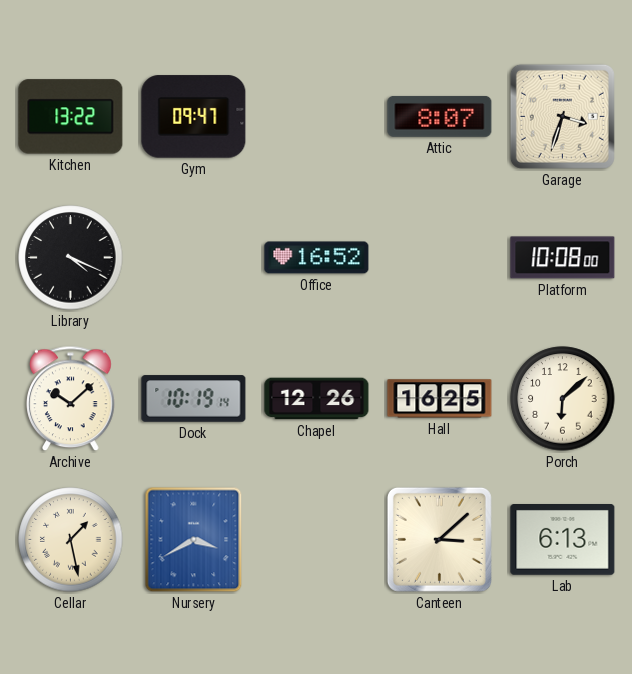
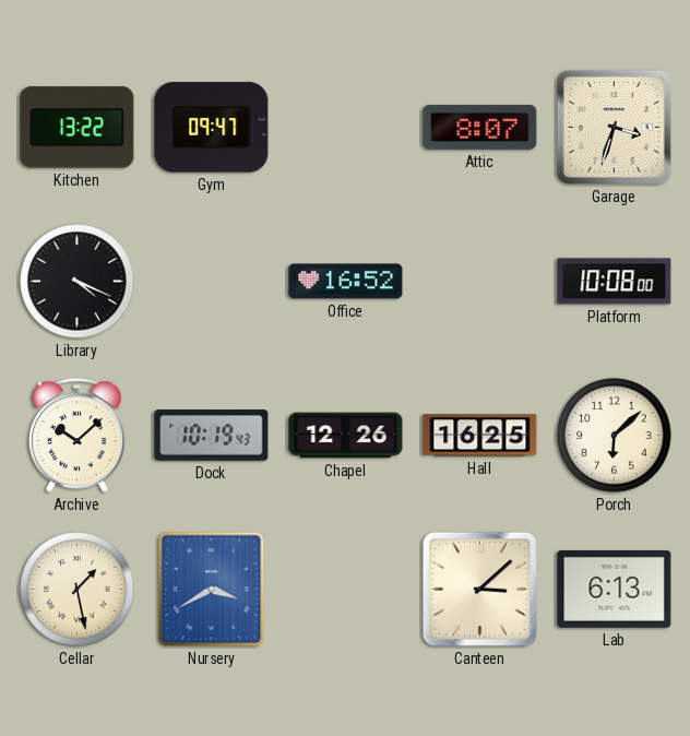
Dock: 10:19:14 -> 10:19:43 (212, 436)
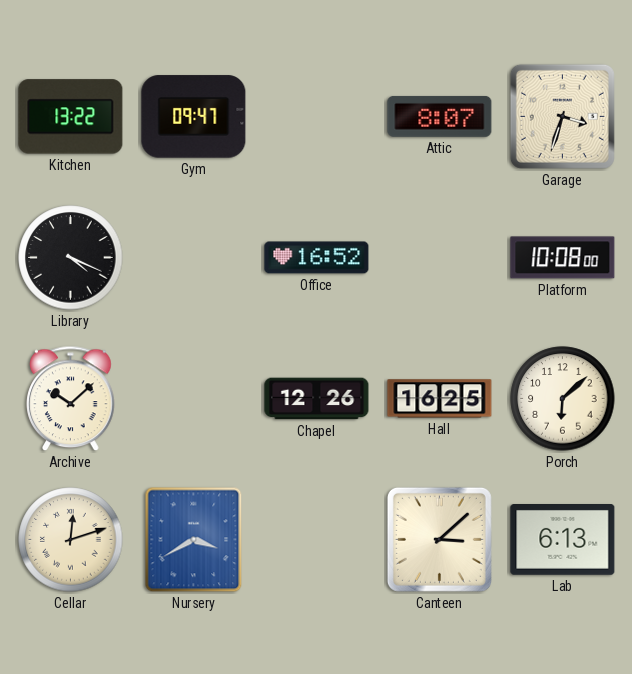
Dock: 10:19 -> none (212, 436)
Cellar: 1:28 -> 12:12 (71, 540)
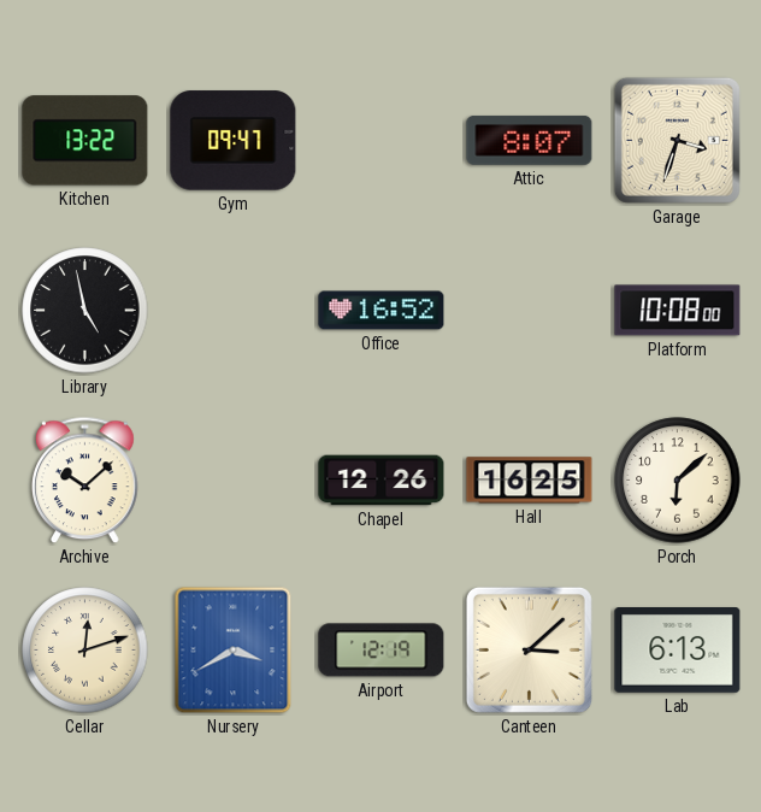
Library: 4:19 -> 4:58 (85, 311)
Airport: none -> 12:19 (382, 651)
